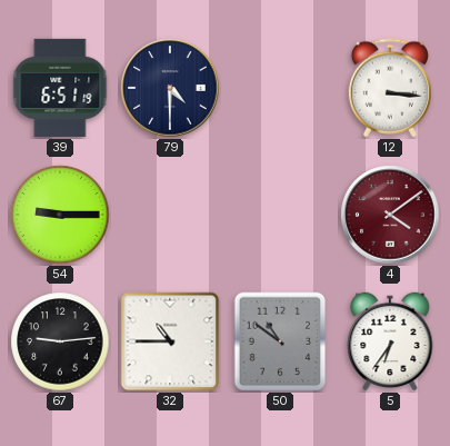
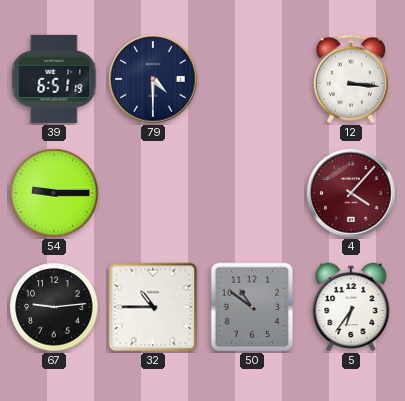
4: 4:09 -> 4:07 (351, 193)
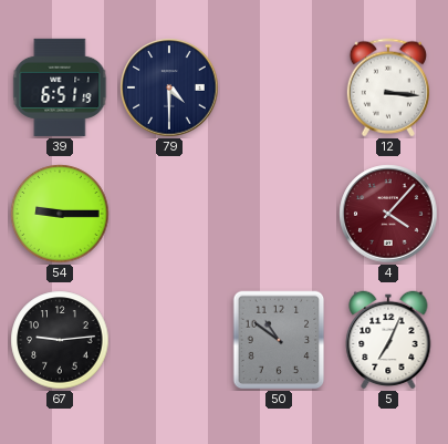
32: 10:45 -> none (153, 307)
5: 6:36 -> 7:04 (388, 340)
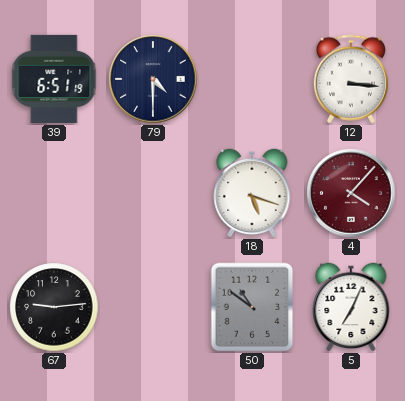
54: 9:15 -> none (60, 214)
18: none -> 5:18 (252, 193)
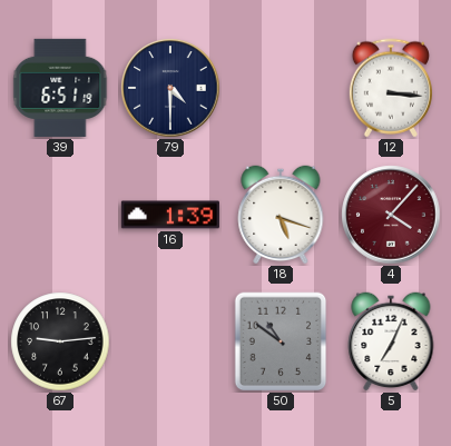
16: none -> 1:39 (170, 215)
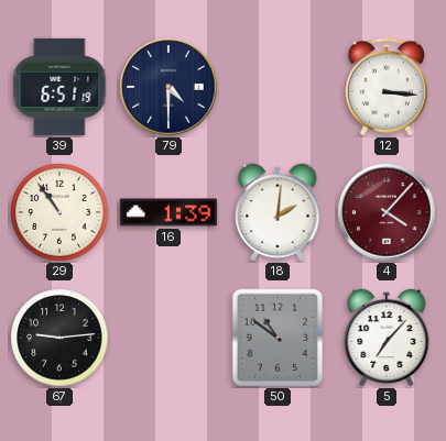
29: none -> 10:54 (59, 212)
18: 5:18 -> 2:01 (278, 212)
5: 7:04 -> 7:07 (387, 338)
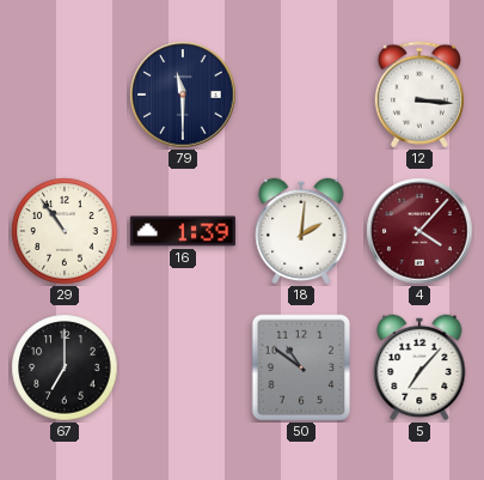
39: 6:51 -> none (59, 87)
79: 4:30 -> 11:30 (183, 95)
67: 9:14 -> 7:00 (65, 367)
